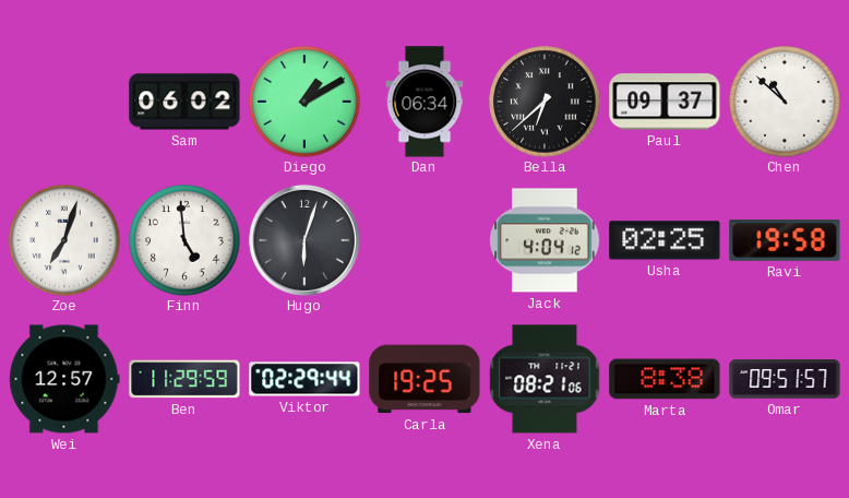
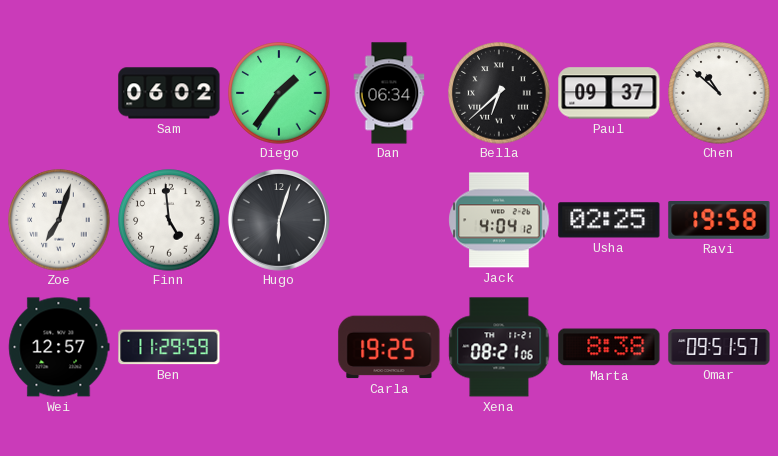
Diego: 1:10 -> 1:36 (279, 93)
Viktor: 02:29 -> none (304, 379)
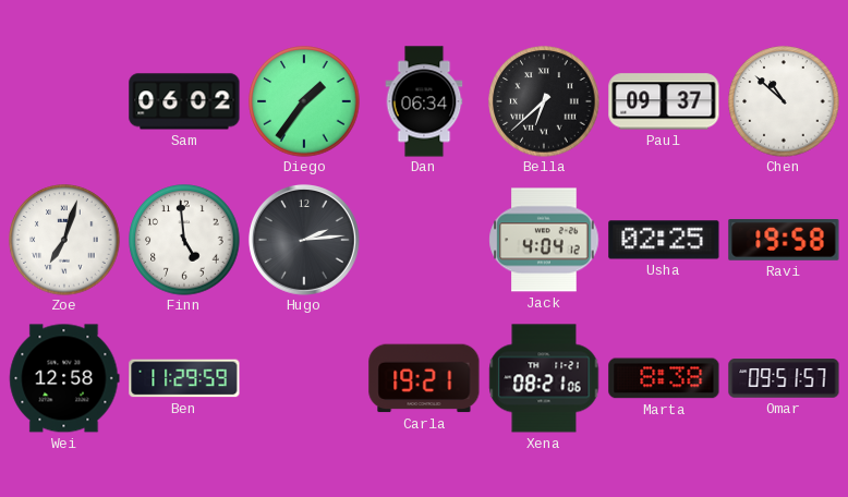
Hugo: 6:03 -> 2:14 (304, 240)
Wei: 12:57 -> 12:58 (64, 378)
Carla: 19:25 -> 19:21 (424, 378)
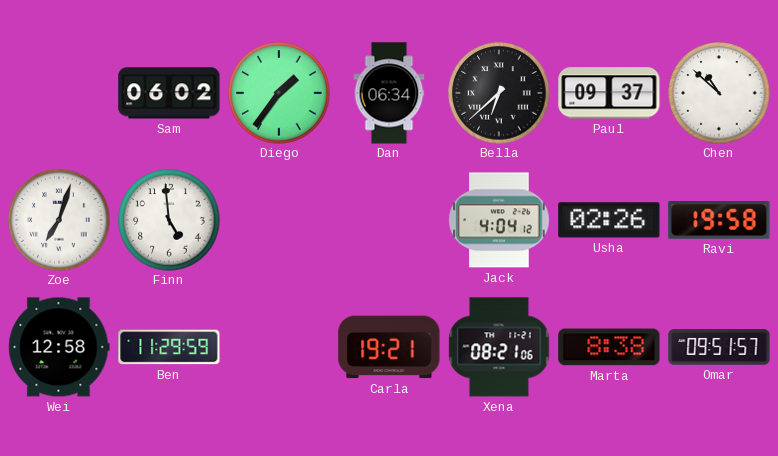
Hugo: 2:14 -> none (304, 240)
Usha: 02:25 -> 02:26 (609, 220)
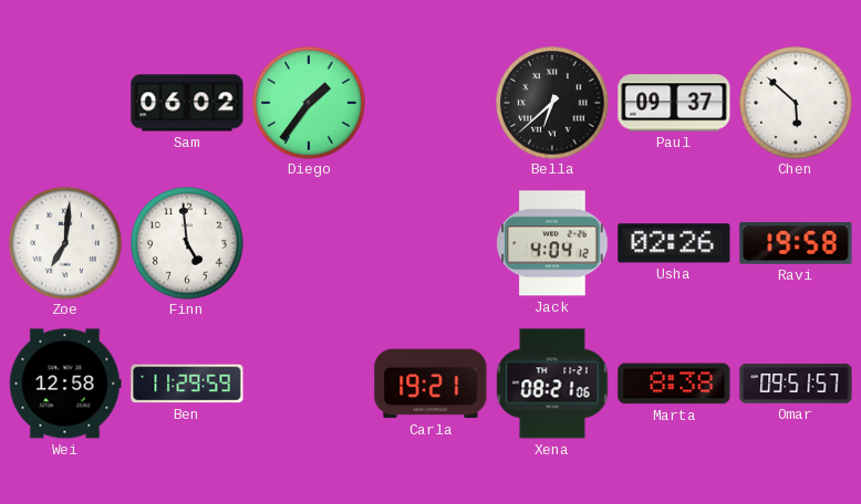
Dan: 06:34 -> none (389, 93)
Chen: 10:52 -> 5:52 (796, 103)
Zoe: 7:03 -> 7:01 (65, 243)
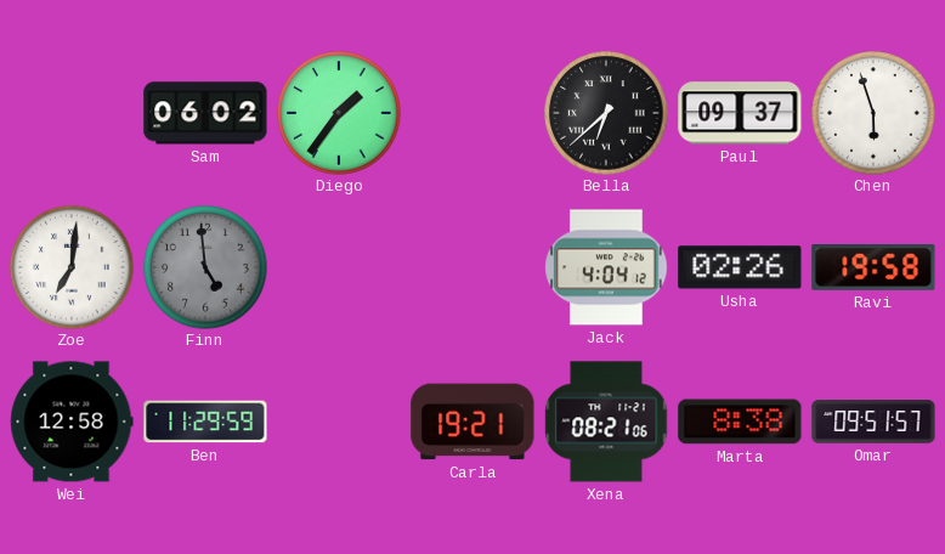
Chen: 5:52 -> 5:57 (873, 113)
Finn dial: white -> grey (205, 267)
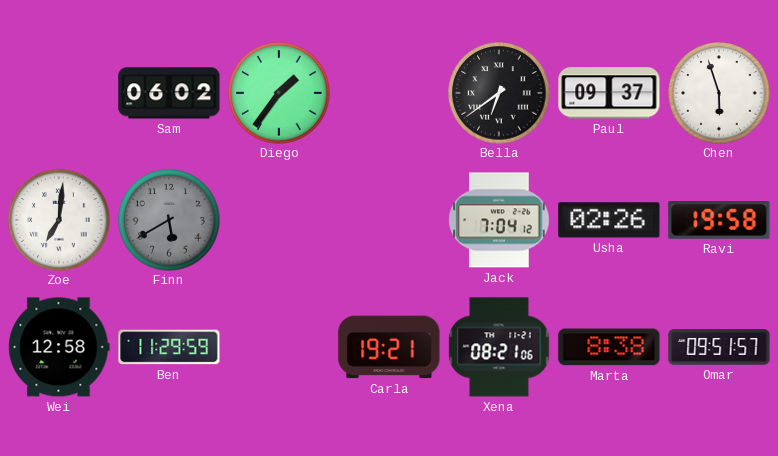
Bella: 6:38 -> 6:39 (499, 93)
Finn: 4:59 -> 5:40 (169, 220)
Jack: 4:04 -> 7:04 (499, 220)
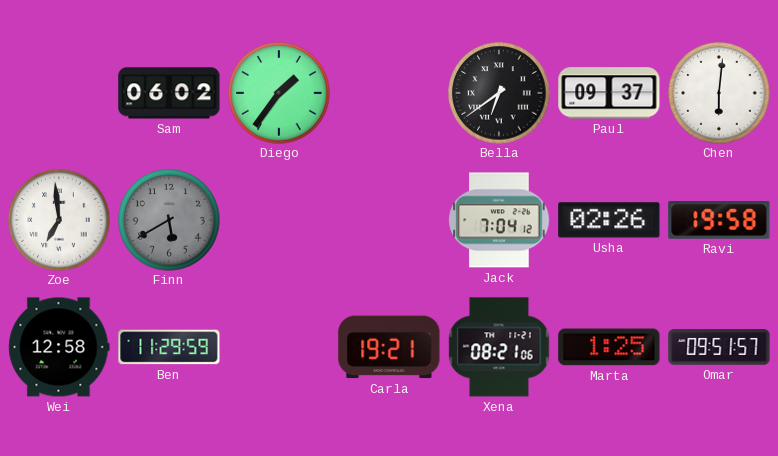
Chen: 5:57 -> 6:01 (719, 93)
Zoe: 7:01 -> 6:59 (59, 220)
Marta: 8:38 -> 1:25 (609, 347)
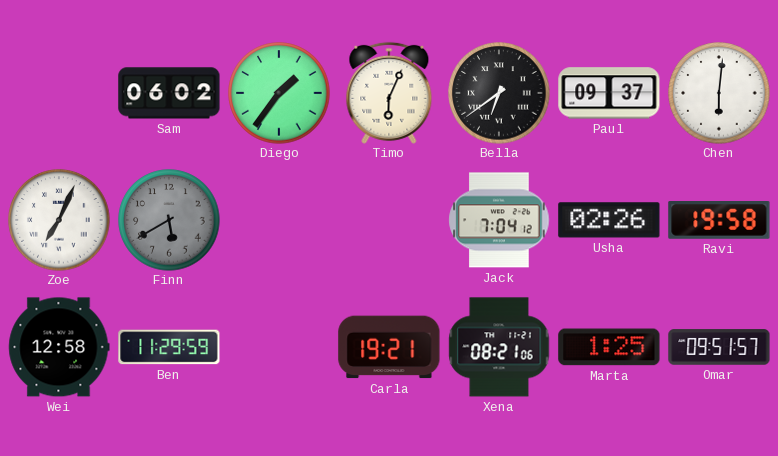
Timo: none -> 6:04 (389, 93)
Zoe: 6:59 -> 7:04 (59, 220)
